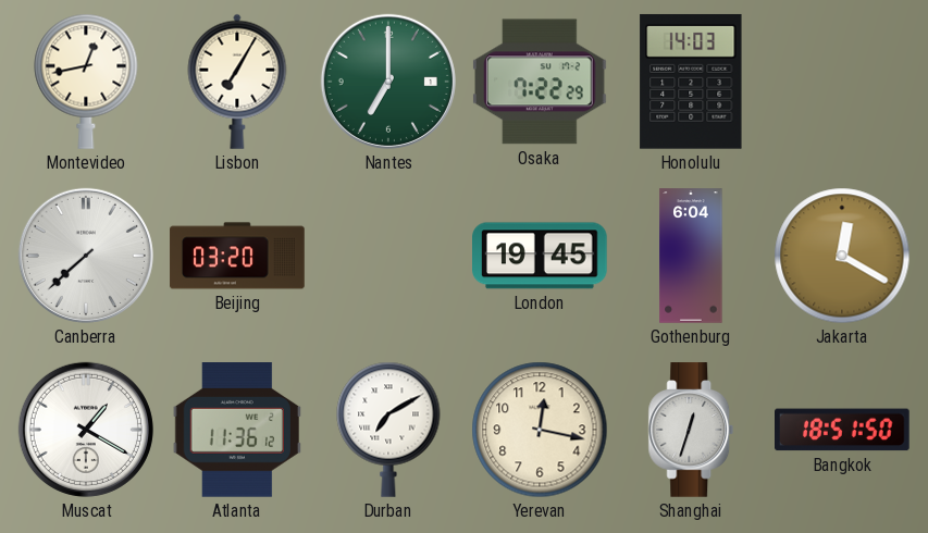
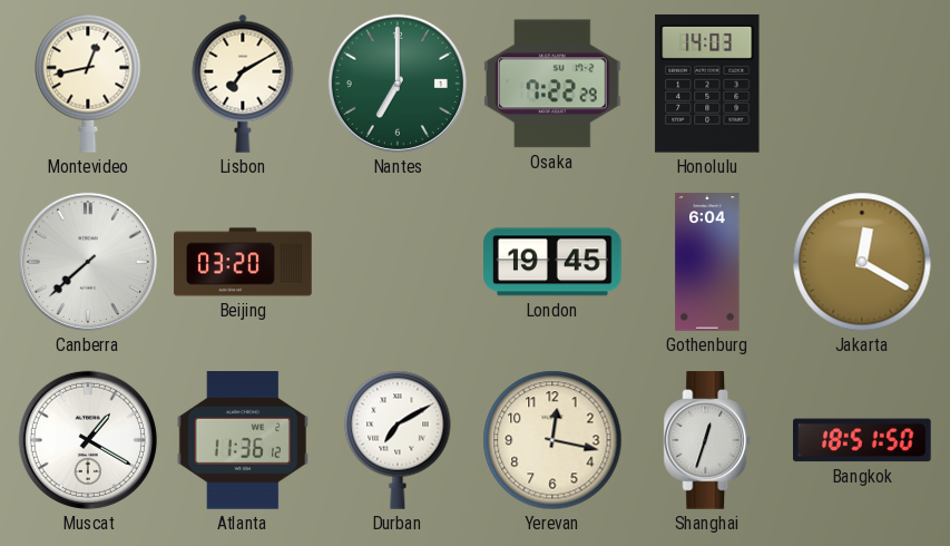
Lisbon: 7:05 -> 7:10 (243, 84)
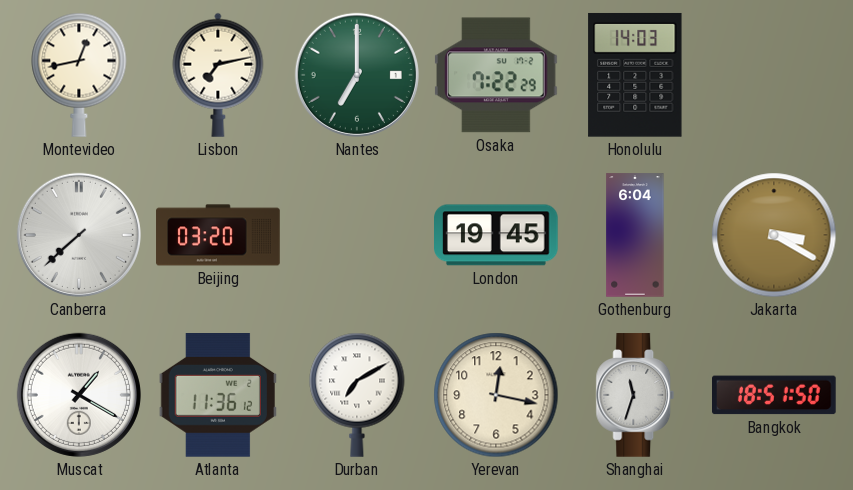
Lisbon: 7:10 -> 7:13 (218, 75)
Jakarta: 12:20 -> 3:20 (774, 235)
Shanghai: 12:33 -> 11:33 (635, 395)
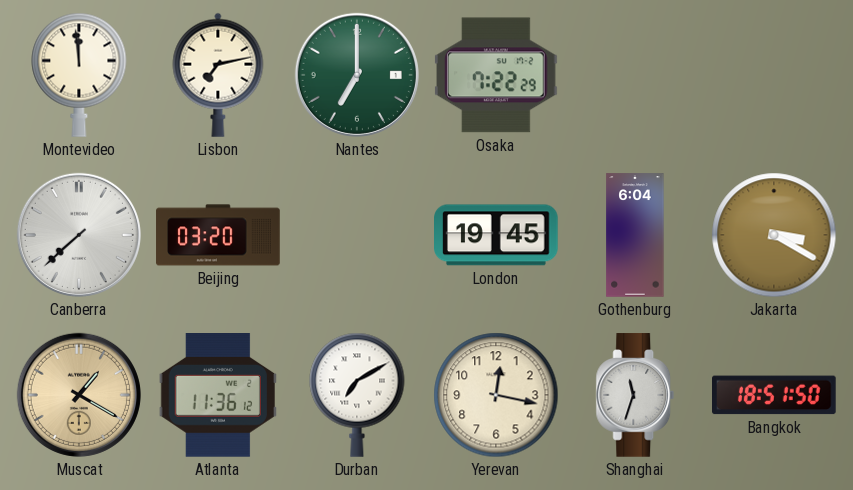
Montevideo: 12:43 -> 11:59 (79, 75)
Honolulu: 14:03 -> none (635, 75)
Muscat dial: white -> champagne (79, 395)
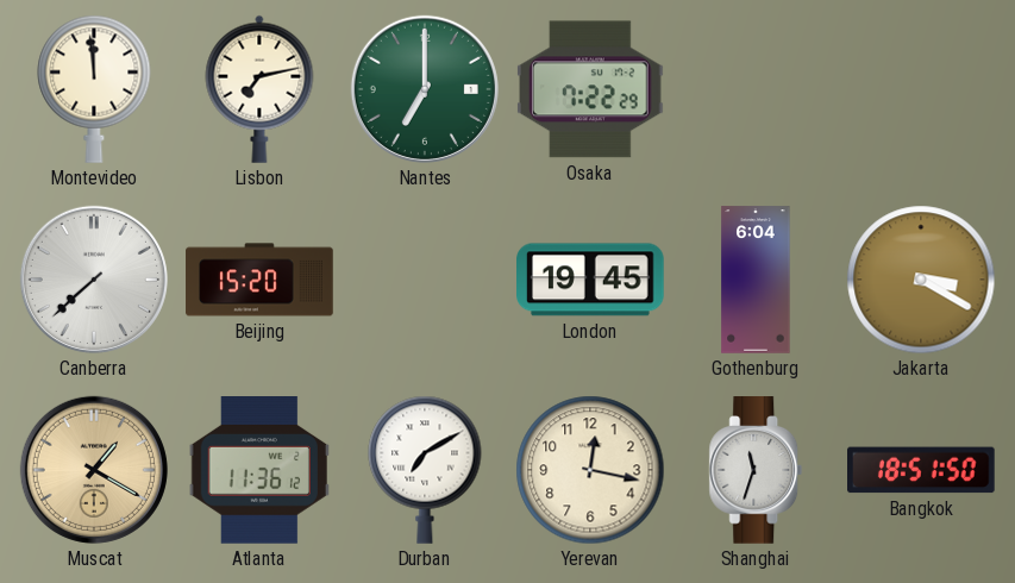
Beijing: 03:20 -> 15:20 (259, 280)
